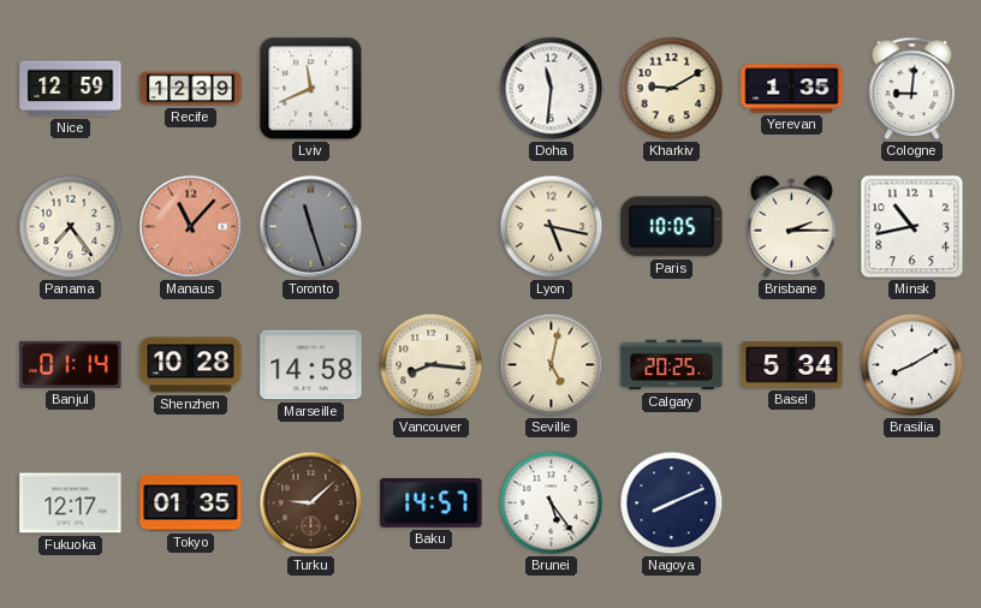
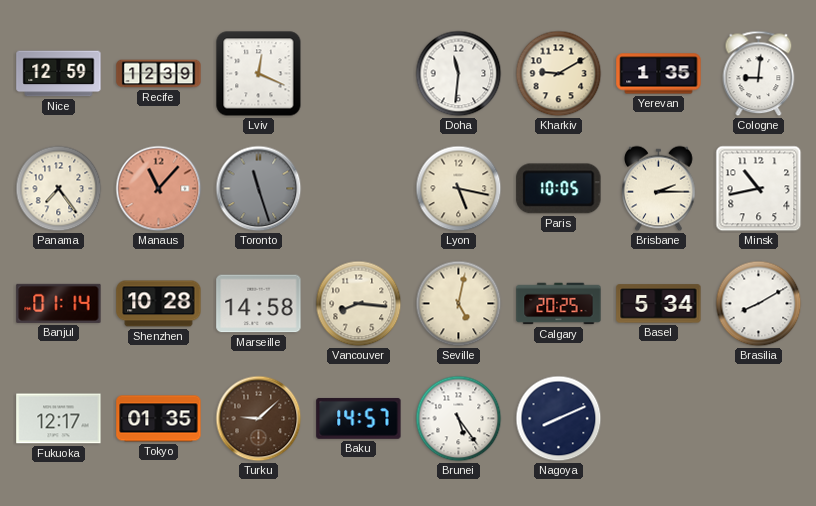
Lviv: 11:41 -> 12:19 (259, 74)
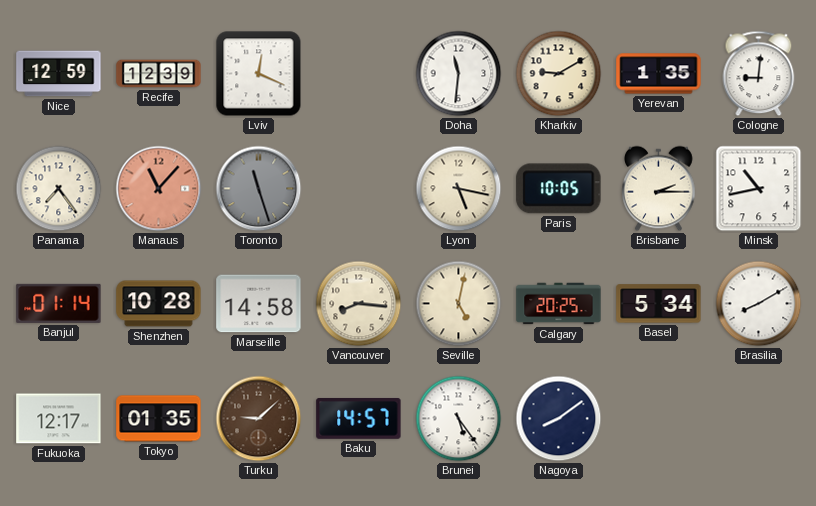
Nagoya: 8:11 -> 8:09 (559, 419)
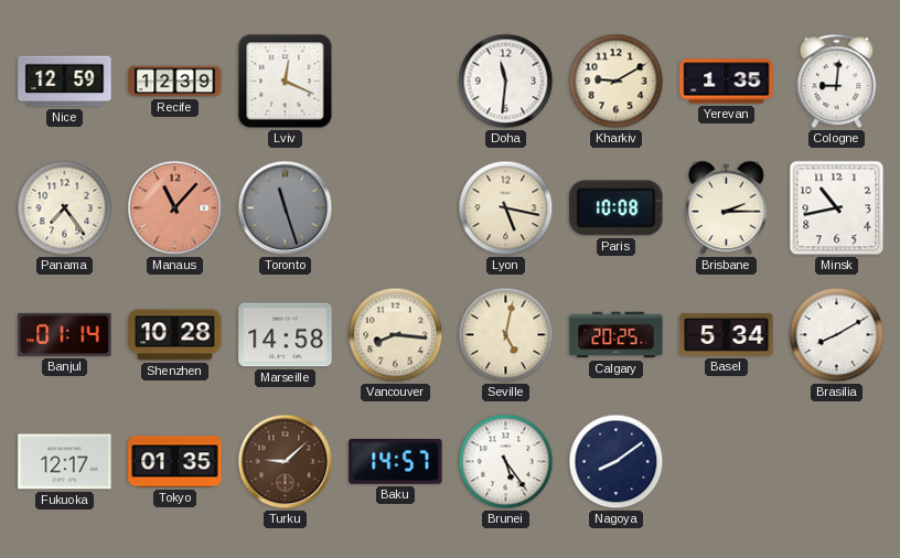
Paris: 10:05 -> 10:08 (617, 208)
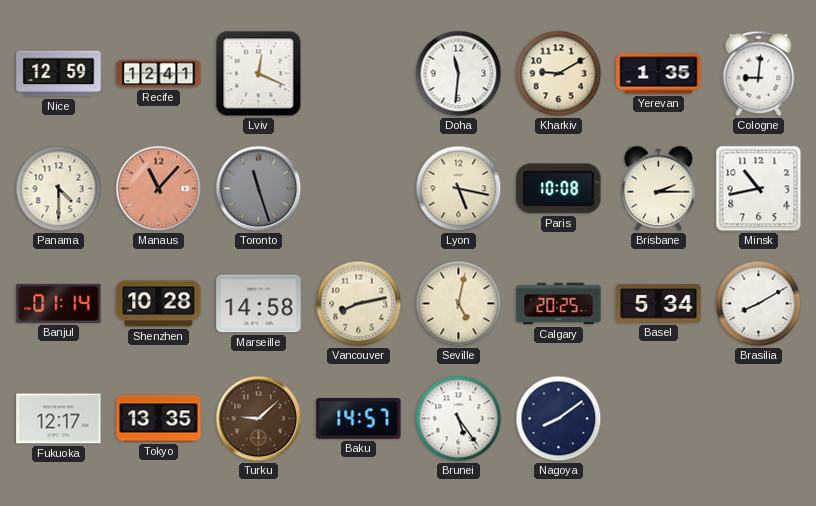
Recife: 12:39 -> 12:41 (159, 74)
Panama: 7:24 -> 4:30 (59, 189)
Vancouver: 8:16 -> 8:13 (359, 304)
Tokyo: 01:35 -> 13:35 (159, 419)
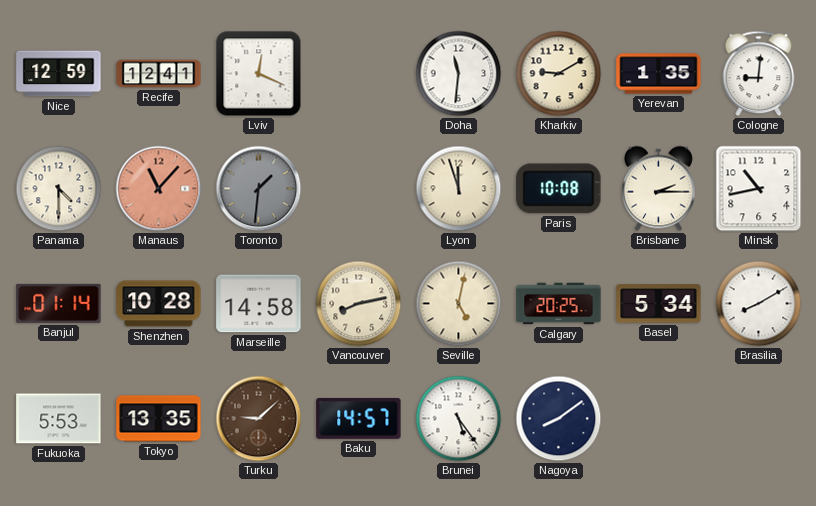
Toronto: 11:27 -> 1:31 (259, 189)
Lyon: 5:17 -> 11:57 (459, 189)
Fukuoka: 12:17 -> 5:53 (59, 419)
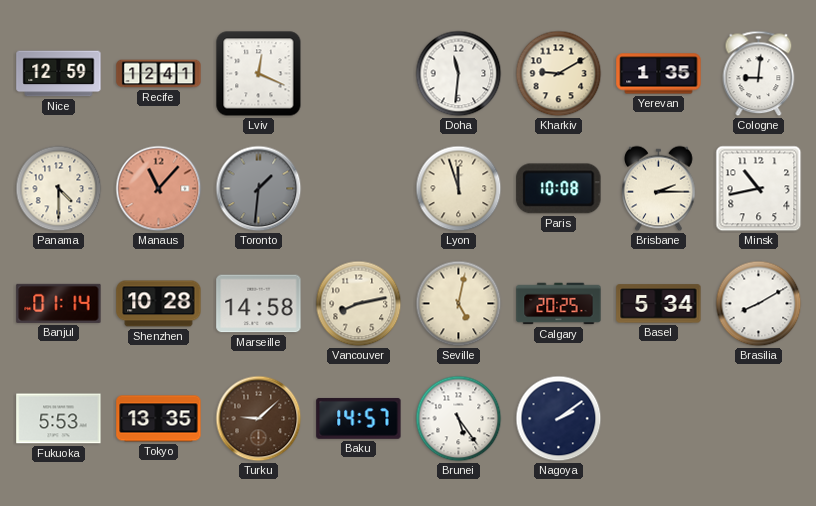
Nagoya: 8:09 -> 2:09 (559, 419)
